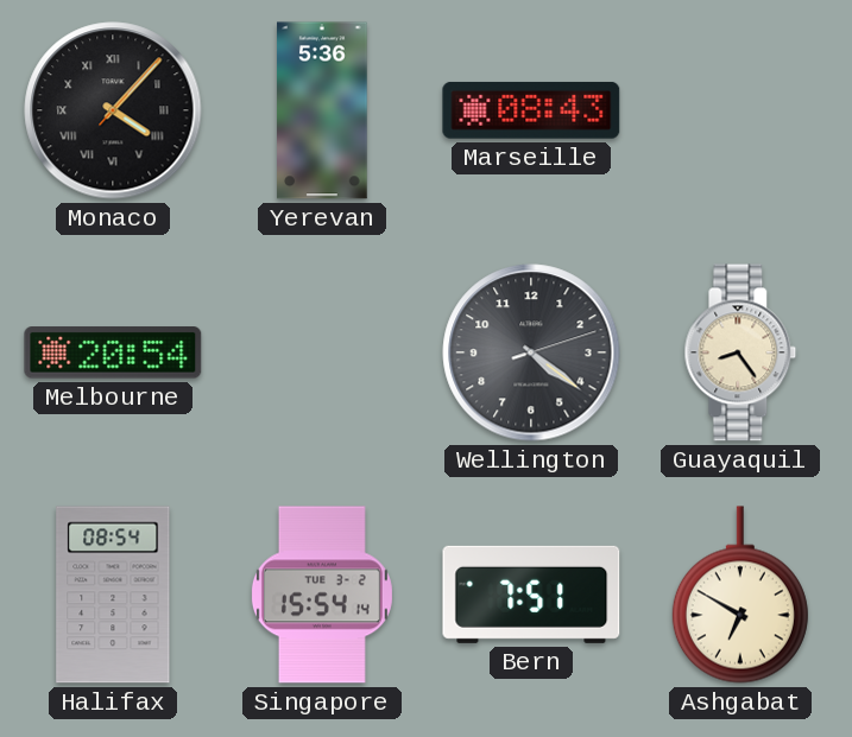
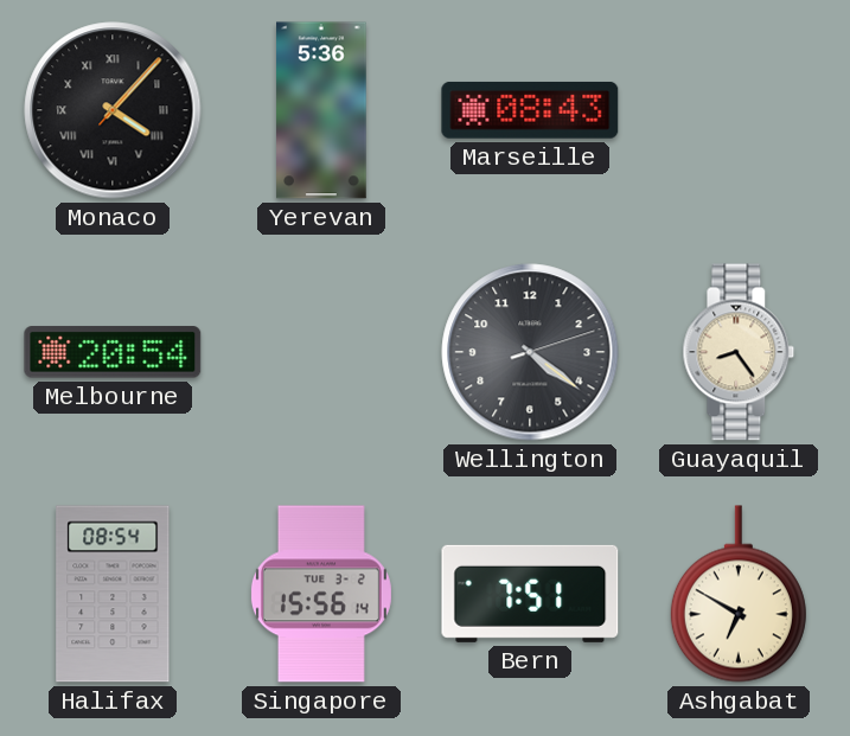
Singapore: 15:54 -> 15:56 (321, 594)
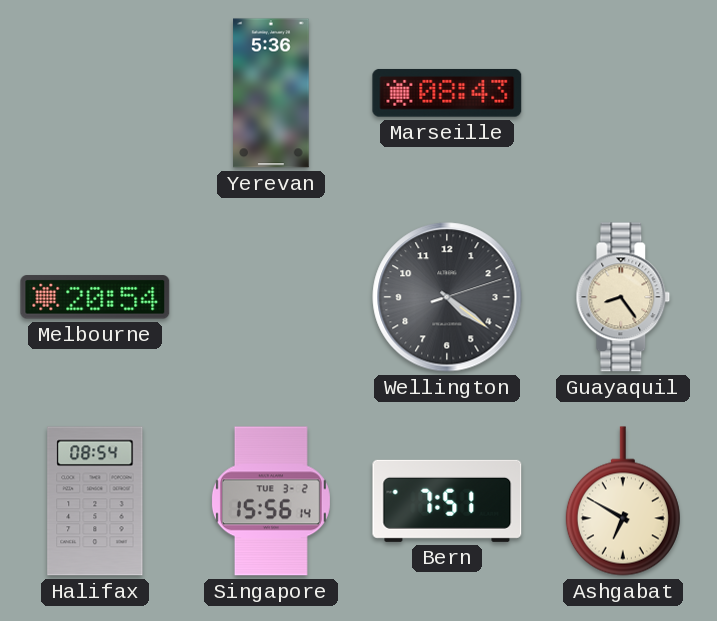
Monaco: 4:07 -> none (113, 110)
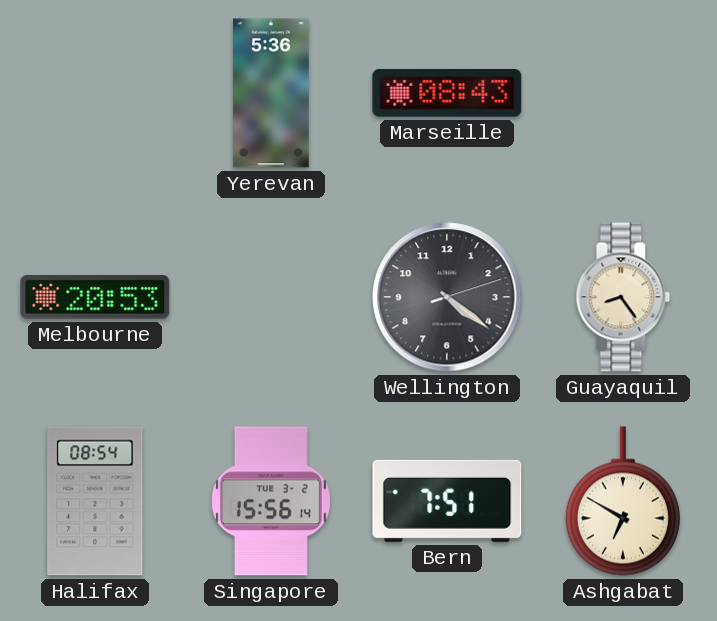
Melbourne: 20:54 -> 20:53 (95, 297)
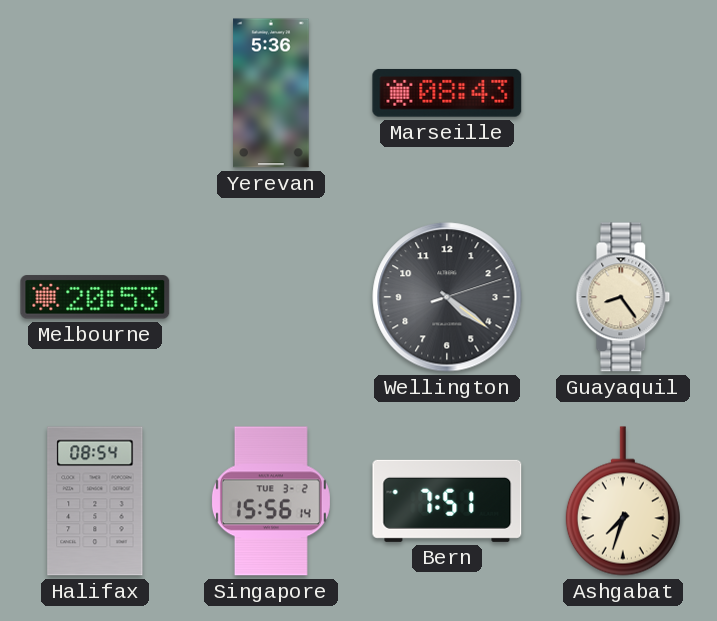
Ashgabat: 6:50 -> 7:33 (623, 501)
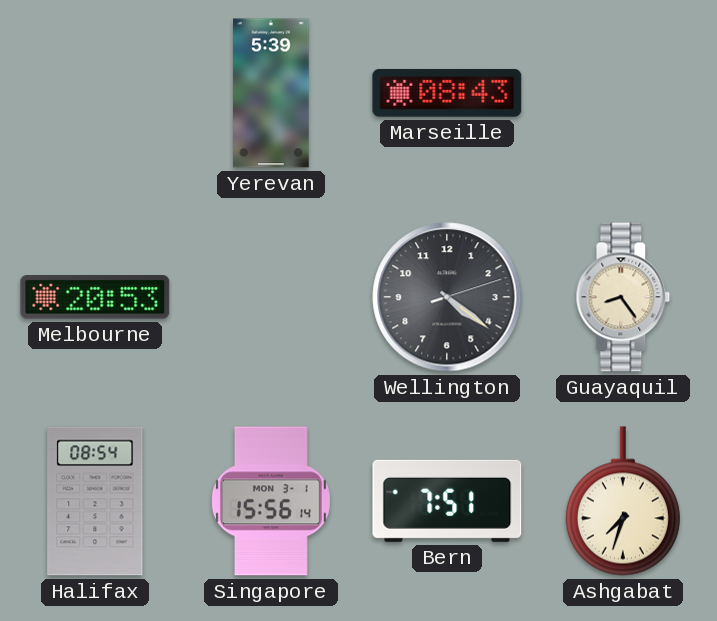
Yerevan: 5:36 -> 5:39 (271, 93)
Singapore date: TUE 3-2 -> MON 3-1 (271, 501)
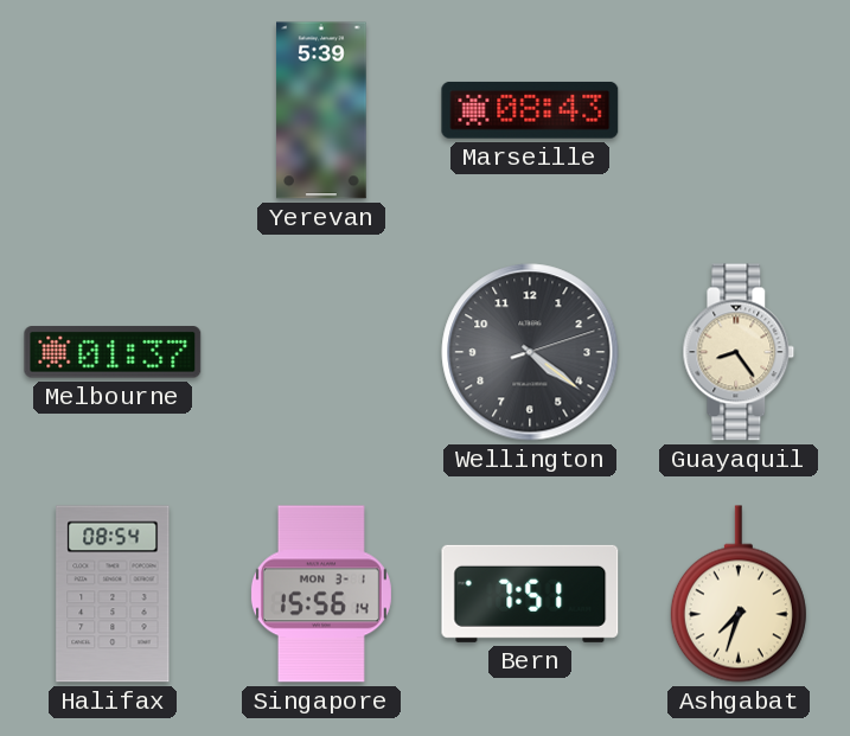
Melbourne: 20:53 -> 01:37 (113, 352)
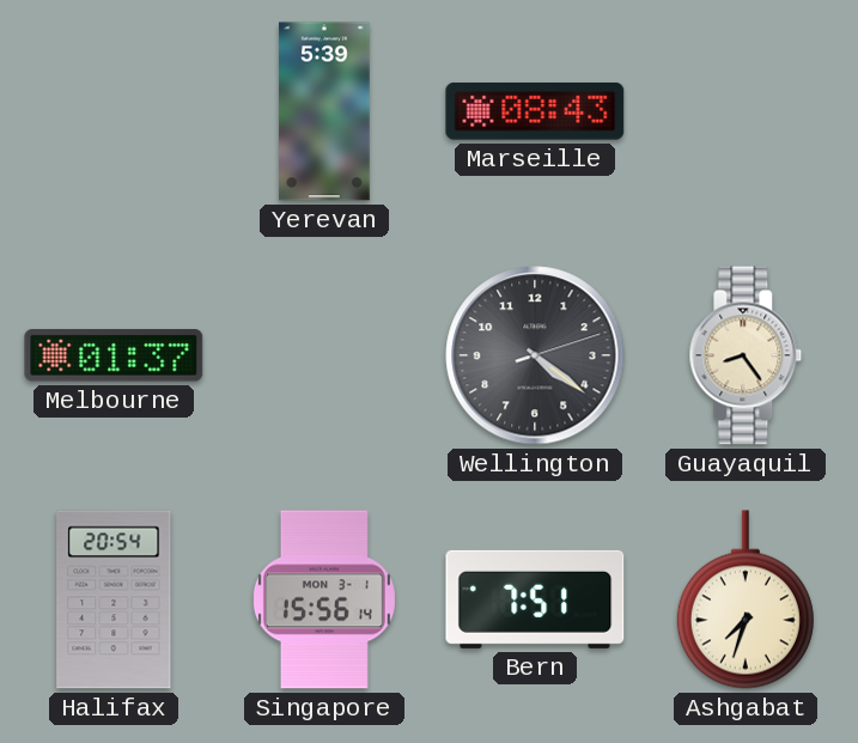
Halifax: 08:54 -> 20:54 (114, 599)
